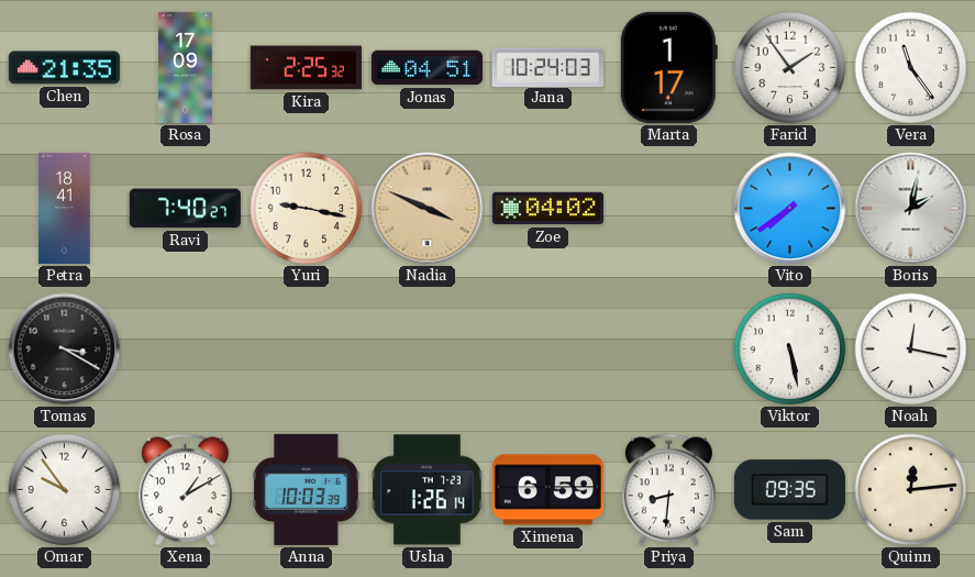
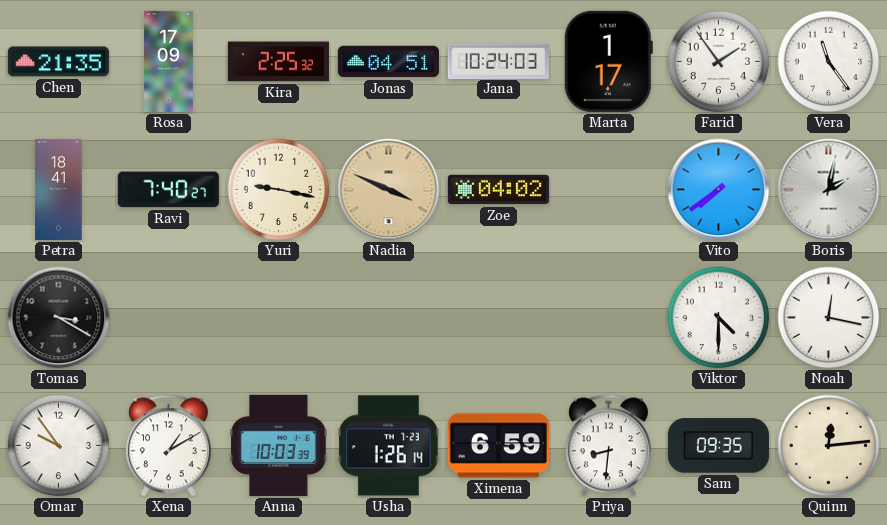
Viktor: 5:28 -> 4:30 (719, 318)
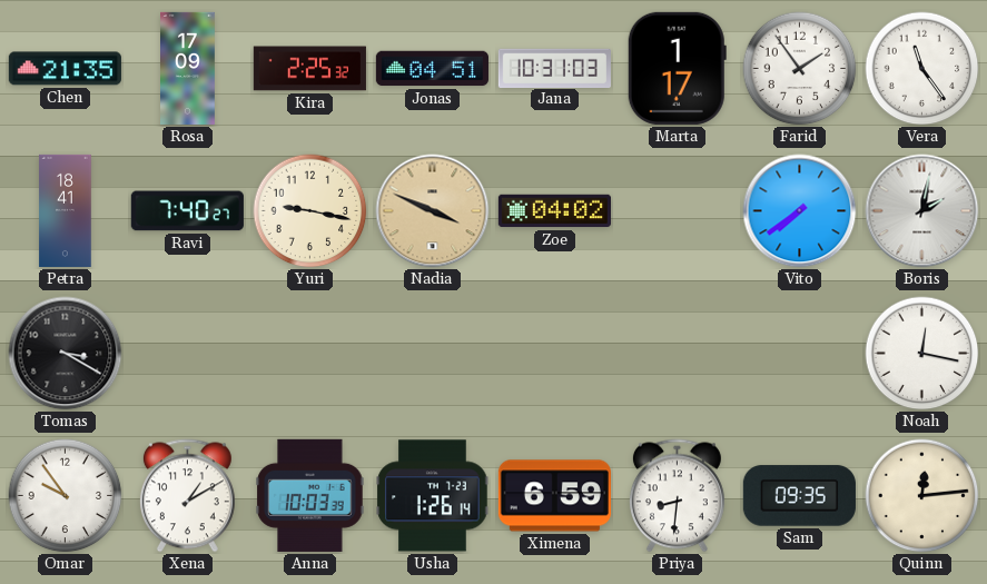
Jana: 10:24 -> 10:31 (554, 68)
Viktor: 4:30 -> none (719, 318)
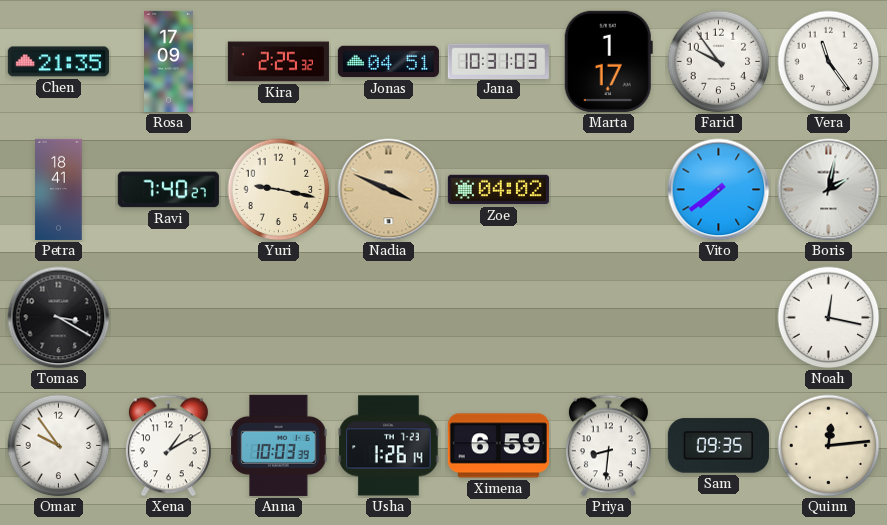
Farid: 1:54 -> 9:54 (719, 62)
